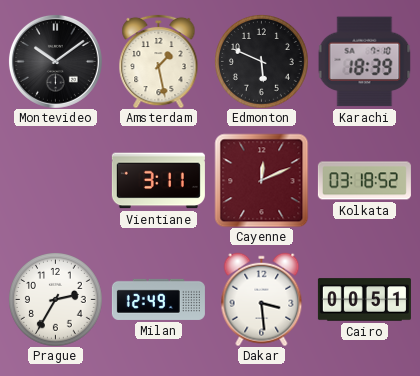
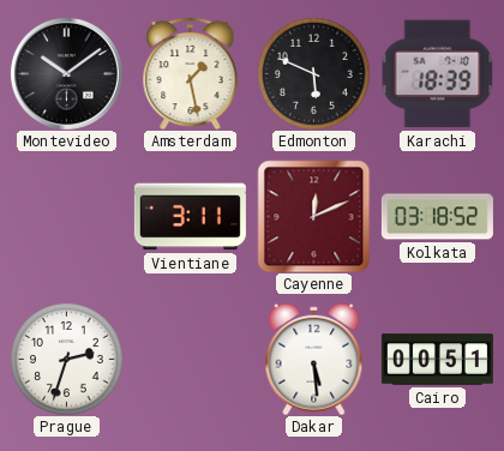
Prague: 2:35 -> 2:33 (67, 360)
Milan: 12:49 -> none (158, 299)
Dakar: 3:29 -> 5:29 (314, 359)
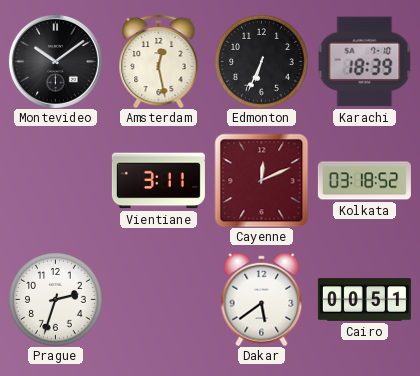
Amsterdam: 1:28 -> 12:28 (159, 61)
Edmonton: 5:49 -> 6:34 (262, 62)
Dakar: 5:29 -> 5:39 (262, 299)
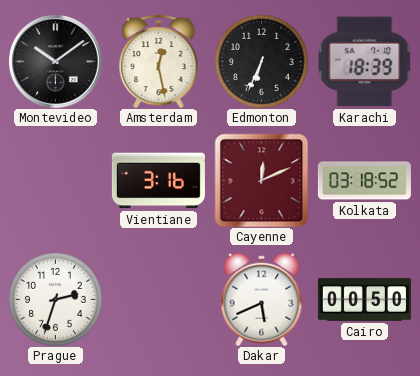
Vientiane: 3:11 -> 3:16 (158, 181)
Dakar: 5:39 -> 5:41 (262, 299)
Cairo: 00:51 -> 00:50 (364, 300)
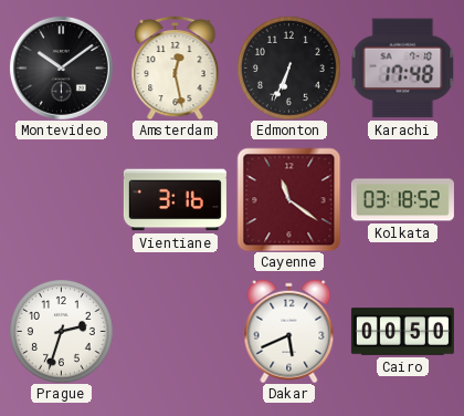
Karachi: 18:39 -> 17:48 (402, 69)
Cayenne: 12:11 -> 11:21 (288, 199)
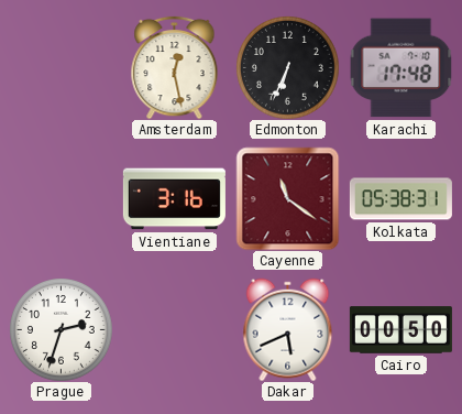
Montevideo: 10:09 -> none (61, 67)
Kolkata: 03:18 -> 05:38 (400, 199)
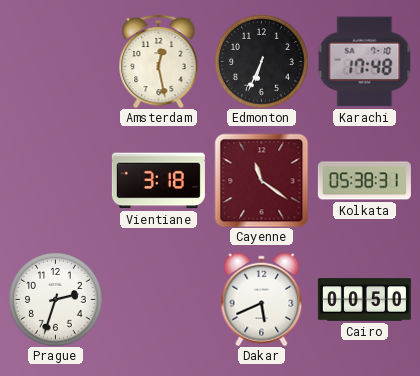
Vientiane: 3:16 -> 3:18 (158, 181)
